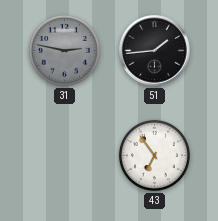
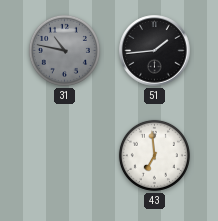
31: 2:47 -> 10:47 (64, 50)
43: 6:54 -> 6:59 (154, 155)
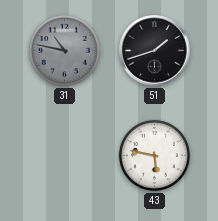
51: 1:44 -> 1:42 (155, 51)
43: 6:59 -> 5:47 (154, 155)
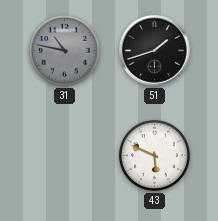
43: 5:47 -> 5:49 (154, 155)
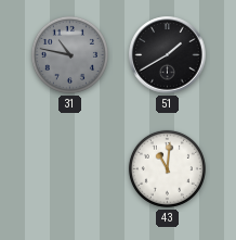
51: 1:42 -> 1:40 (168, 55)
43: 5:49 -> 11:01 (167, 168)
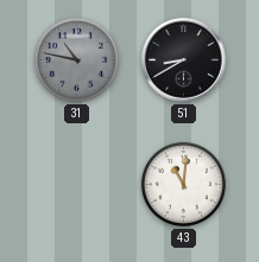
51: 1:40 -> 8:40 (184, 60)
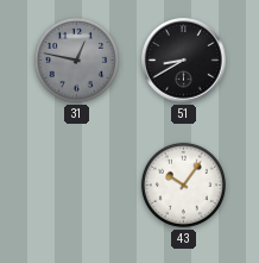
31: 10:47 -> 12:47 (76, 60)
43: 11:01 -> 10:06 (183, 184)
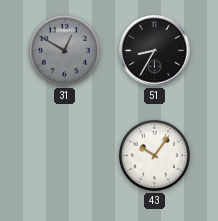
31: 12:47 -> 12:50 (64, 50)
51: 8:40 -> 8:35 (155, 51)
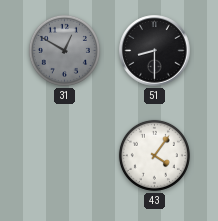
51: 8:35 -> 8:30 (155, 51)
43: 10:06 -> 4:06 (154, 155)
